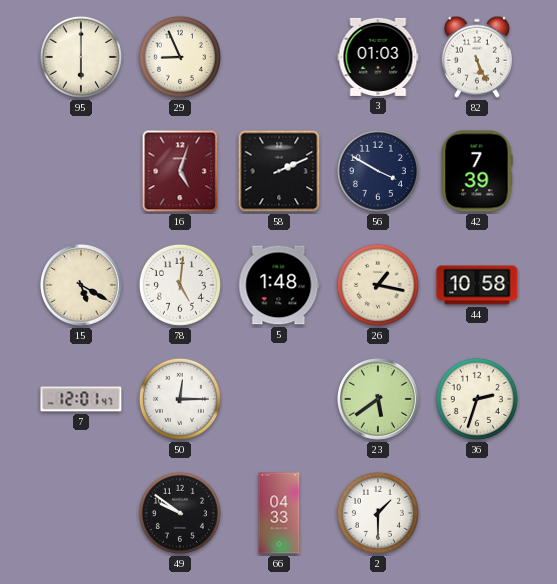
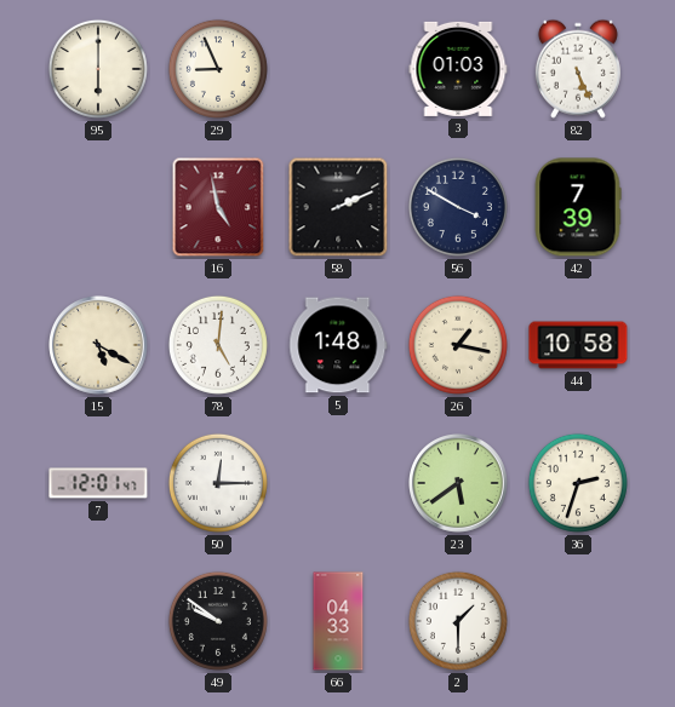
16: 5:03 -> 4:58 (218, 207)
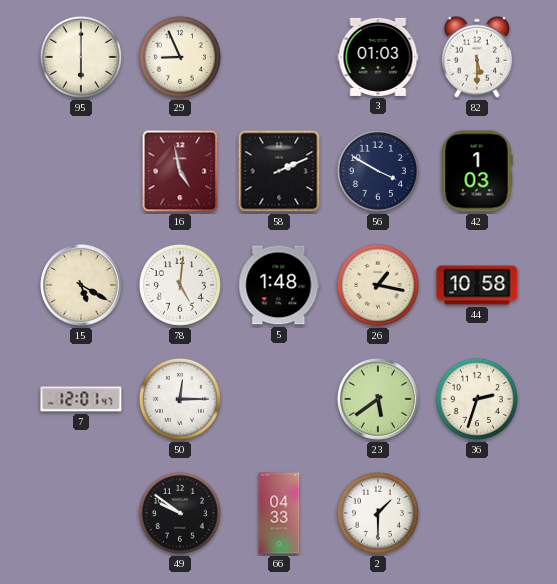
82: 5:26 -> 5:30 (477, 57)
42: 7:39 -> 1:03 (477, 171)
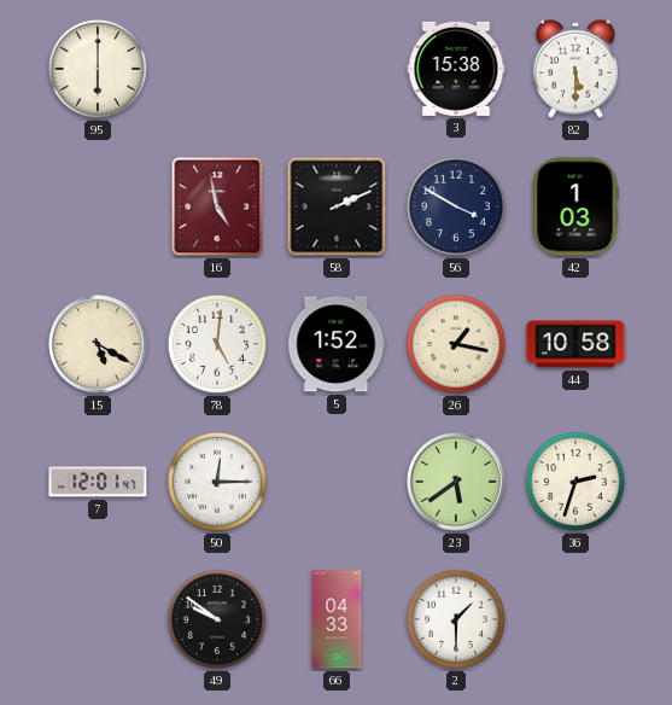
29: 8:56 -> none (180, 57)
3: 01:03 -> 15:38 (456, 69)
5: 1:48 -> 1:52 (337, 344)
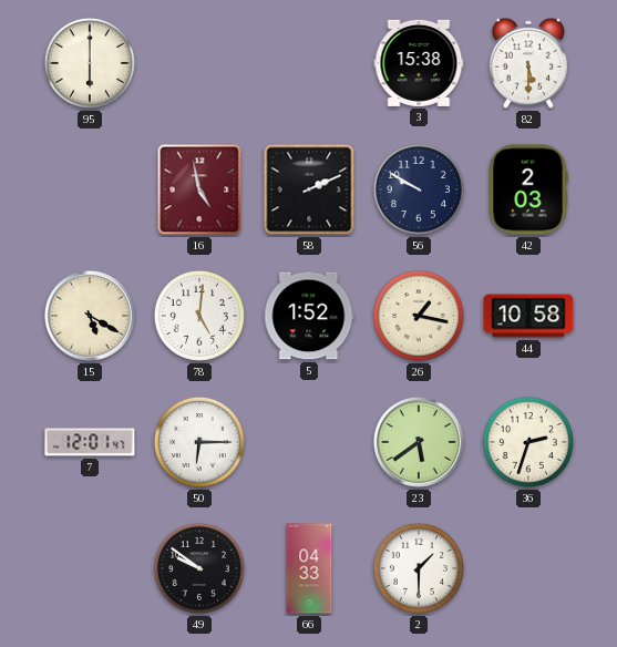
56: 3:50 -> 9:50 (419, 189)
42: 1:03 -> 2:03 (528, 189)
50: 12:15 -> 6:15 (199, 442)
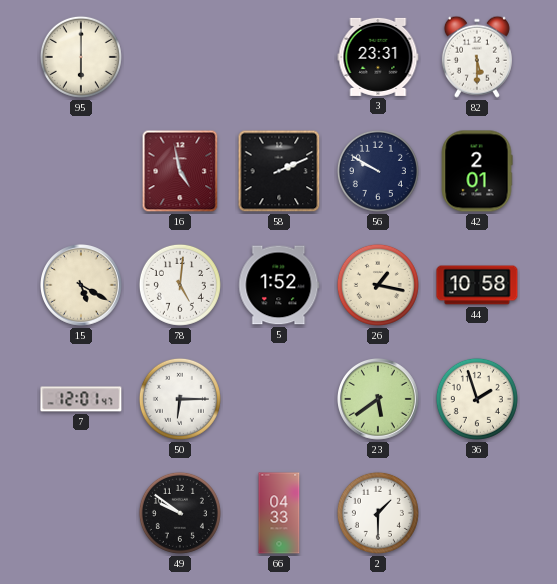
3: 15:38 -> 23:31 (378, 57)
42: 2:03 -> 2:01 (477, 171)
36: 2:33 -> 1:57 (477, 399)
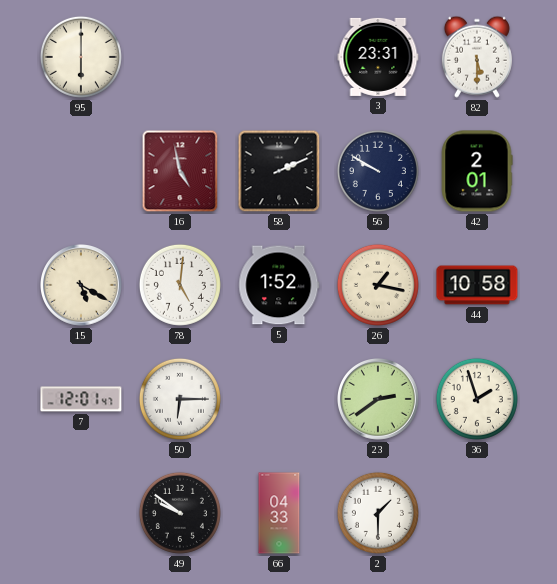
23: 5:39 -> 2:39 (379, 400)
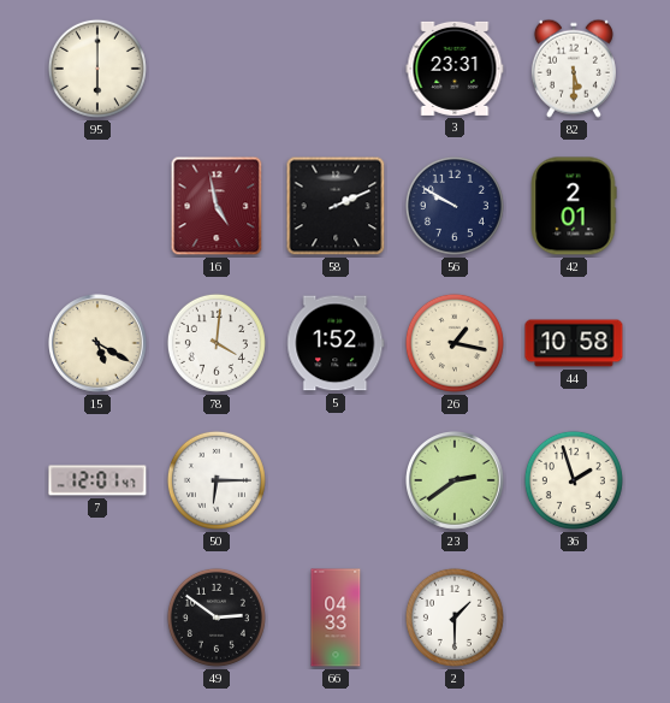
78: 5:01 -> 4:01 (217, 343)
49: 9:51 -> 2:51 (217, 618)
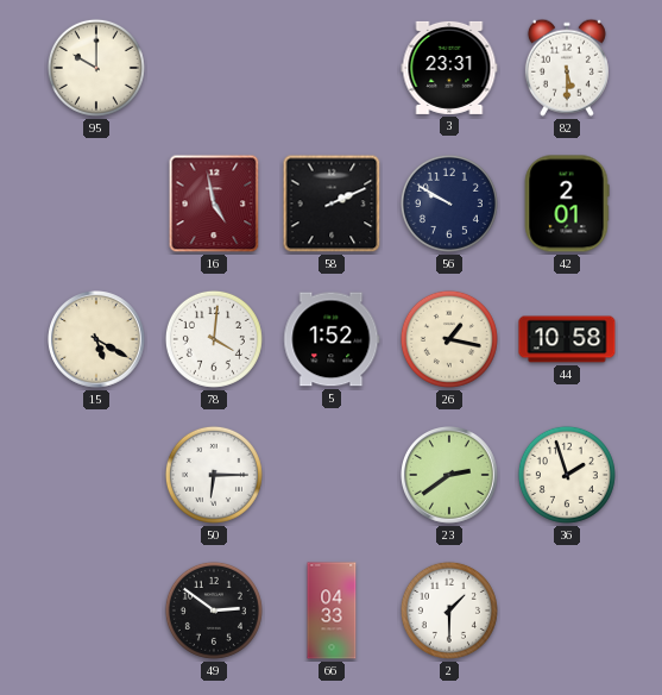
95: 6:00 -> 10:00 (96, 68)
7: 12:01 -> none (97, 480)
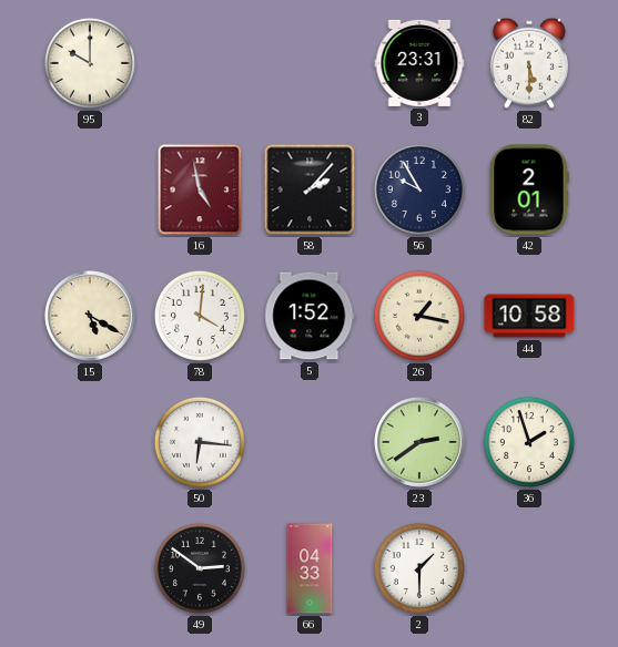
58: 2:11 -> 2:07 (310, 189)
56: 9:50 -> 9:55 (419, 189)
50: 6:15 -> 6:16 (200, 442)
